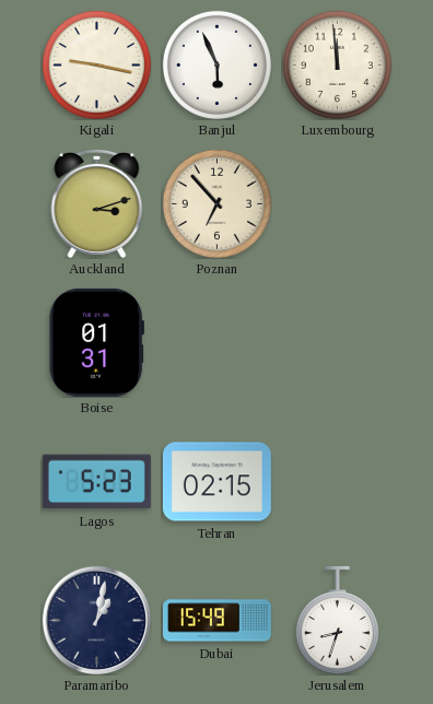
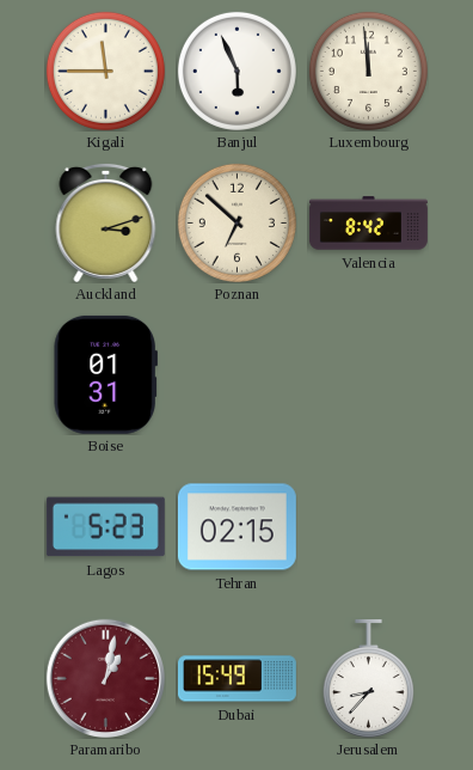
Kigali: 9:17 -> 11:45 (105, 71)
Poznan: 6:53 -> 6:52 (236, 222)
Valencia: none -> 8:42 (368, 224)
Paramaribo dial: navy -> burgundy (105, 678)
Jerusalem: 8:33 -> 8:37 (368, 678)
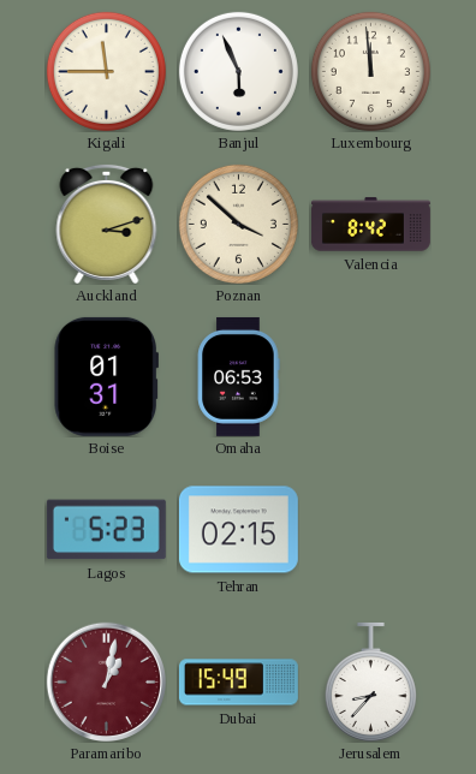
Poznan: 6:52 -> 3:52 (238, 224)
Omaha: none -> 06:53 (238, 376)
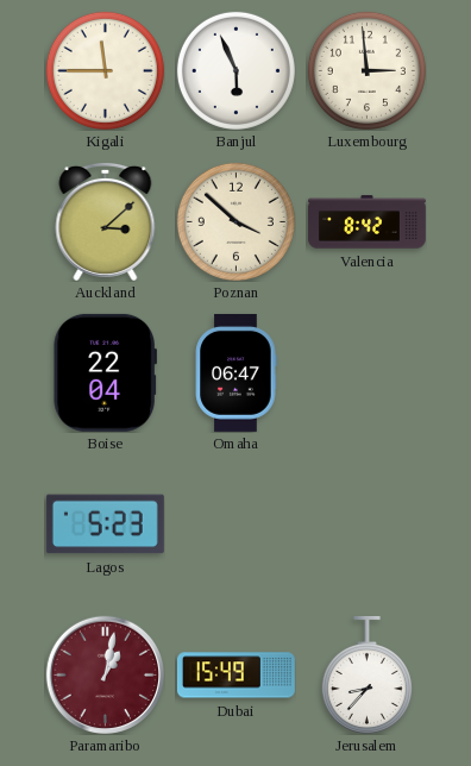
Luxembourg: 11:59 -> 2:59 (366, 70)
Auckland: 3:12 -> 3:08 (106, 221)
Boise: 01:31 -> 22:04 (105, 372)
Omaha: 06:53 -> 06:47 (235, 372)
Tehran: 02:15 -> none (238, 530)
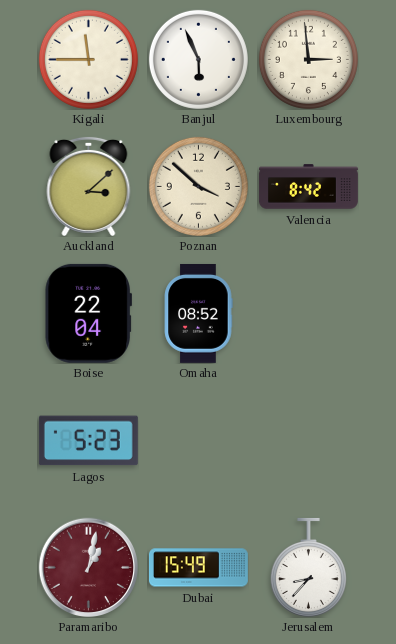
Omaha: 06:47 -> 08:52 (198, 313)
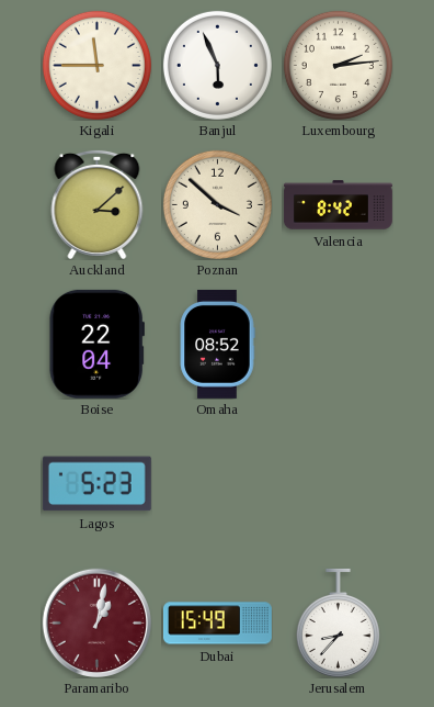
Luxembourg: 2:59 -> 2:14 (338, 65)
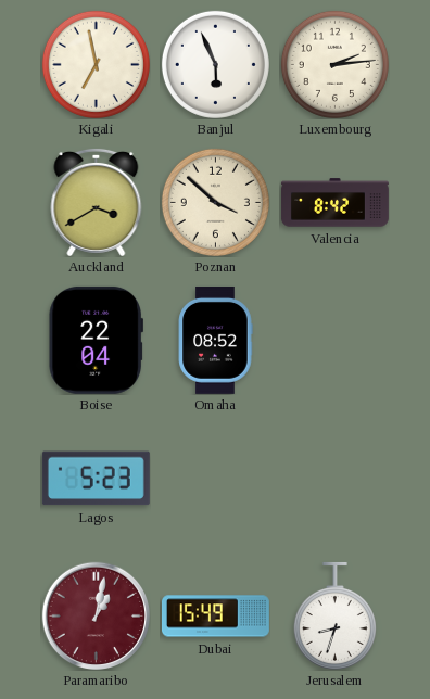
Kigali: 11:45 -> 6:58 (96, 64)
Auckland: 3:08 -> 3:40 (97, 202)
Jerusalem: 8:37 -> 8:33 (334, 615)
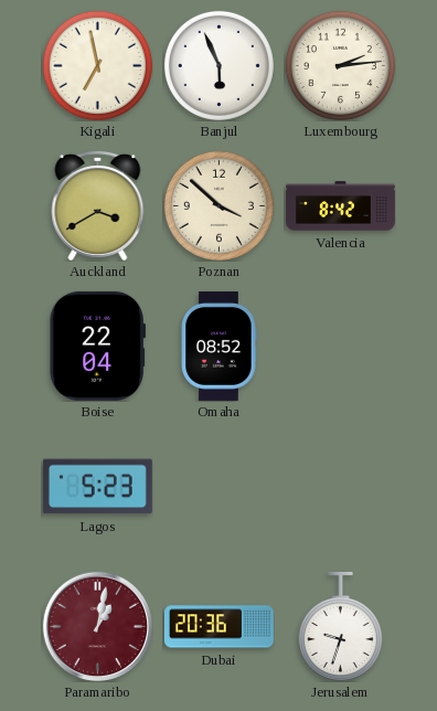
Dubai: 15:49 -> 20:36 (218, 627)
Jerusalem: 8:33 -> 9:33 (340, 626)
